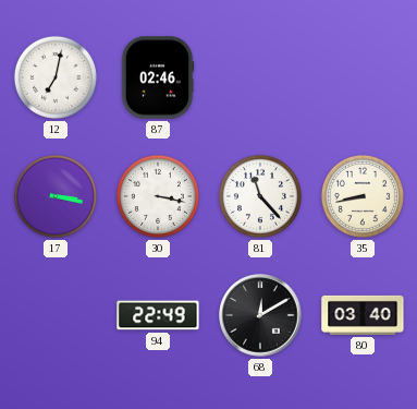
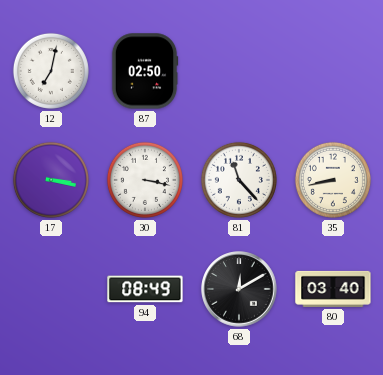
87: 02:46 -> 02:50 (145, 71)
94: 22:49 -> 08:49 (145, 289)
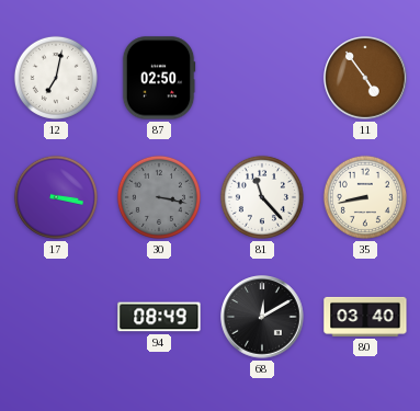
11: none -> 4:54 (365, 78)
30 dial: white -> grey (159, 197)
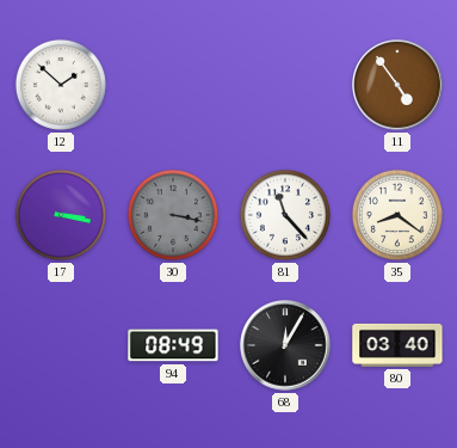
12: 7:02 -> 1:52 (61, 85)
87: 02:50 -> none (159, 78)
35: 8:43 -> 8:21 (397, 215)
68: 12:10 -> 12:05 (285, 345)
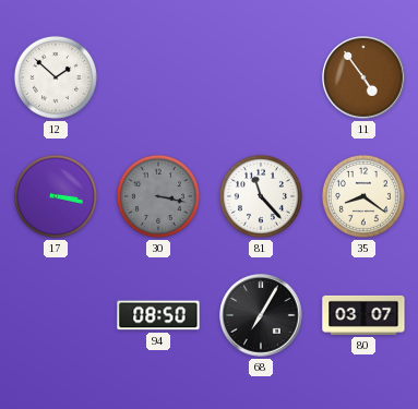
94: 08:49 -> 08:50 (158, 315)
68: 12:05 -> 7:05 (261, 315)
80: 03:40 -> 03:07 (363, 315)
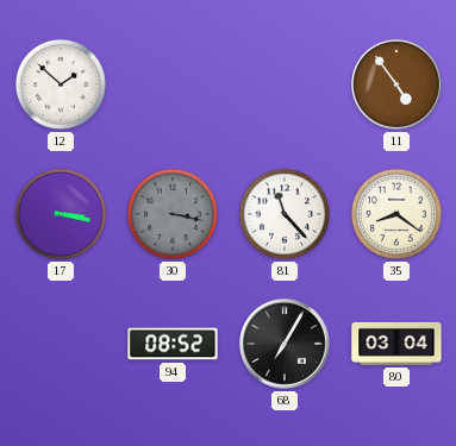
94: 08:50 -> 08:52 (173, 344)
80: 03:07 -> 03:04 (396, 344)
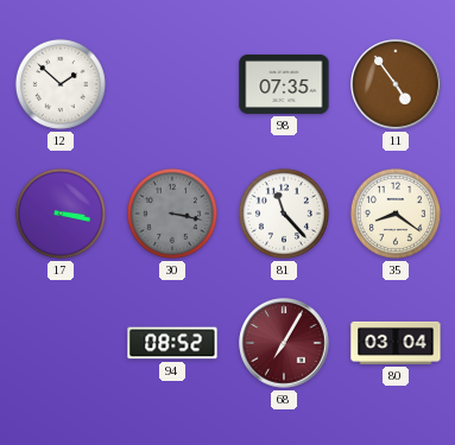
98: none -> 07:35 (284, 84)
68 dial: black -> burgundy (284, 343)
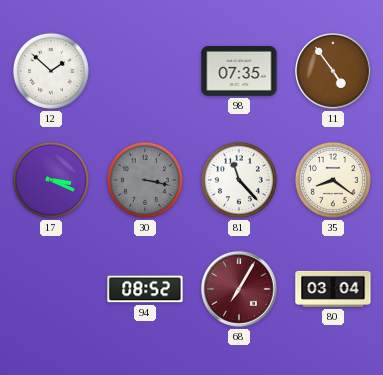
17: 3:17 -> 3:19 (51, 180)
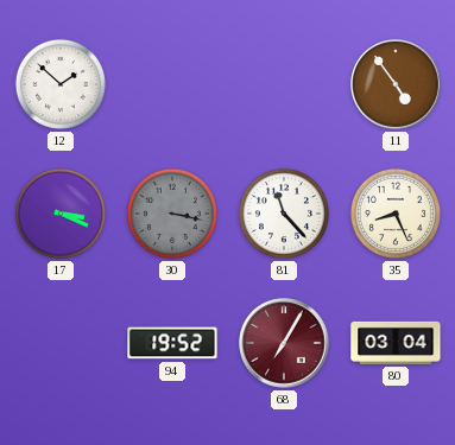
98: 07:35 -> none (239, 71)
35: 8:21 -> 8:26 (396, 214)
94: 08:52 -> 19:52 (172, 343)
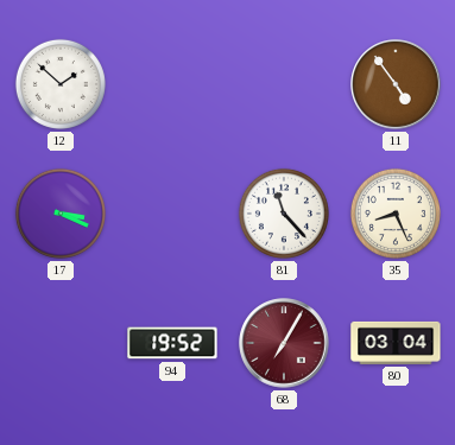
30: 3:17 -> none (172, 214)
